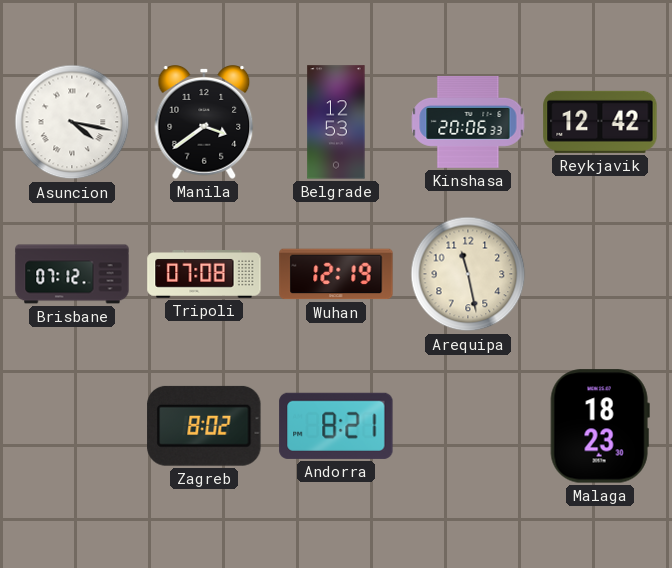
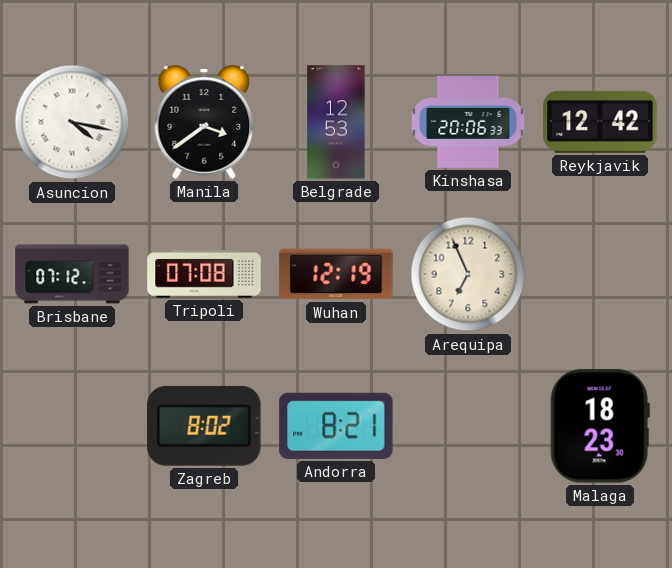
Arequipa: 11:28 -> 6:56 (468, 274)
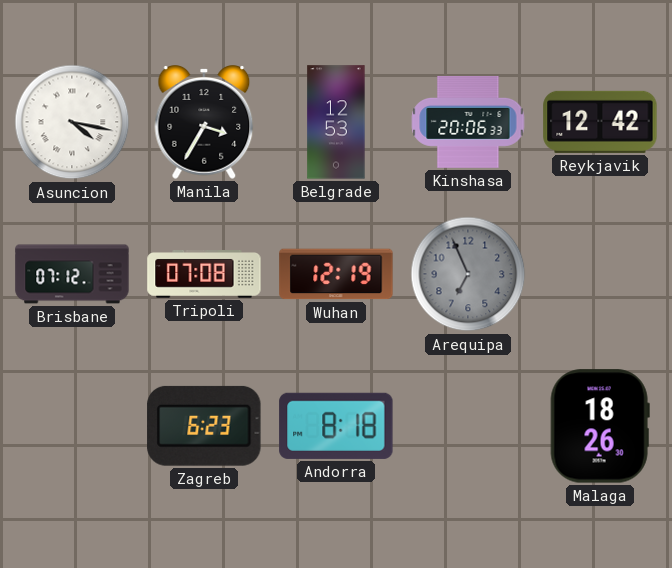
Manila: 3:39 -> 3:35 (204, 123)
Arequipa dial: cream -> grey (468, 274)
Zagreb: 8:02 -> 6:23 (204, 426)
Andorra: 8:21 -> 8:18 (336, 426)
Malaga: 18:23 -> 18:26 (600, 426)
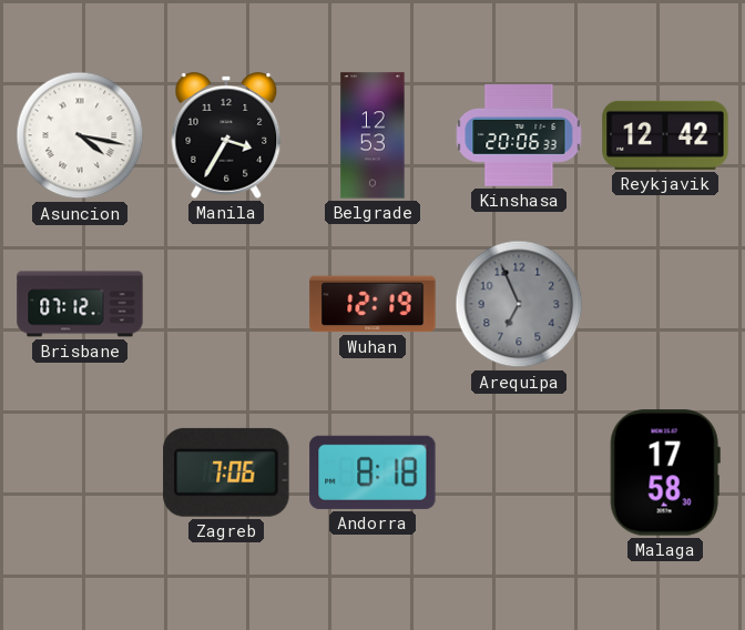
Tripoli: 07:08 -> none (204, 275)
Zagreb: 6:23 -> 7:06 (226, 472)
Malaga: 18:26 -> 17:58 (665, 472)
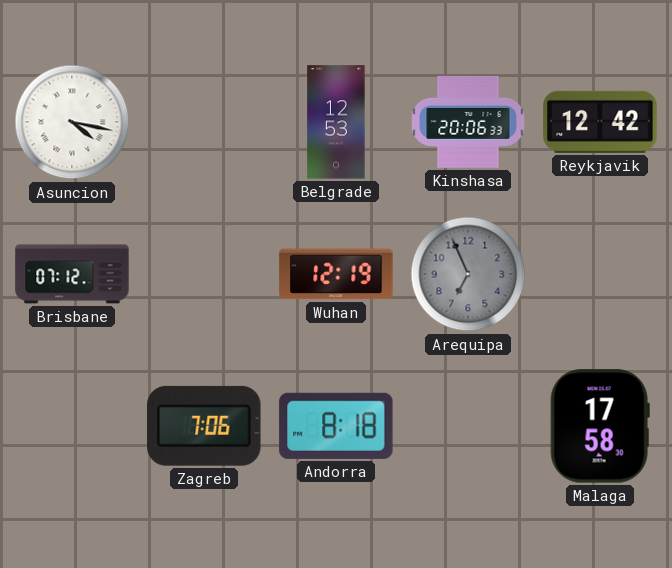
Manila: 3:35 -> none (226, 136)
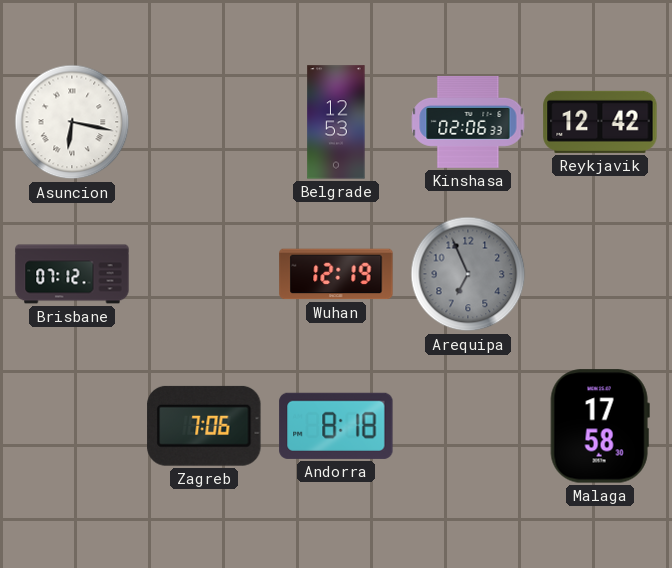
Asuncion: 4:17 -> 6:17 (72, 122)
Kinshasa: 20:06 -> 02:06 (468, 122)
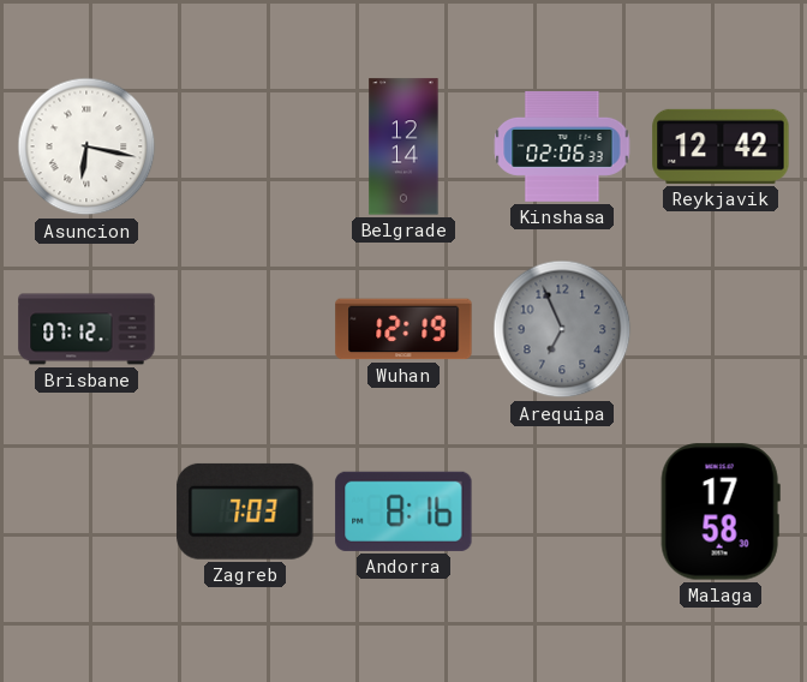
Belgrade: 12:53 -> 12:14 (403, 146)
Zagreb: 7:06 -> 7:03 (245, 511)
Andorra: 8:18 -> 8:16 (403, 511)
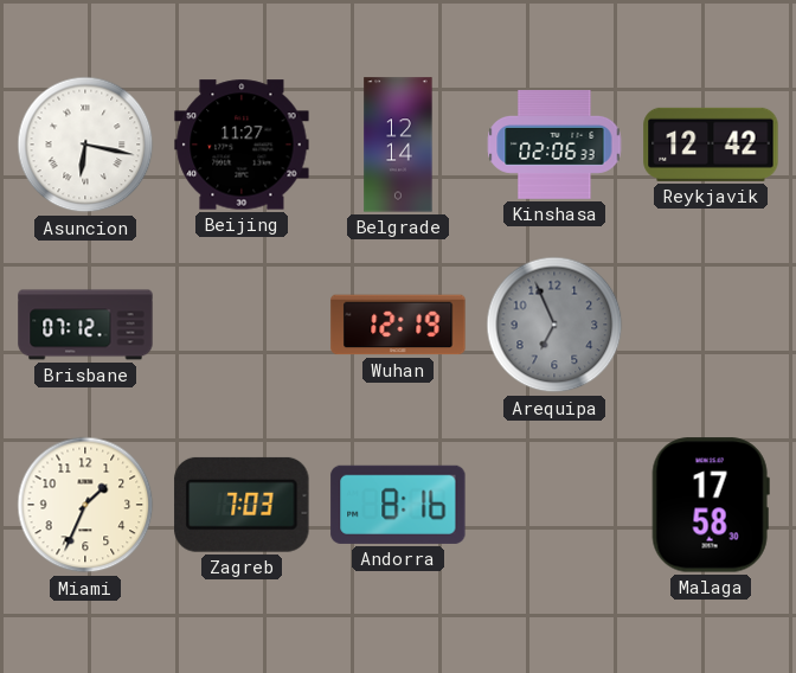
Beijing: none -> 11:27 (242, 145)
Miami: none -> 1:34 (85, 505)
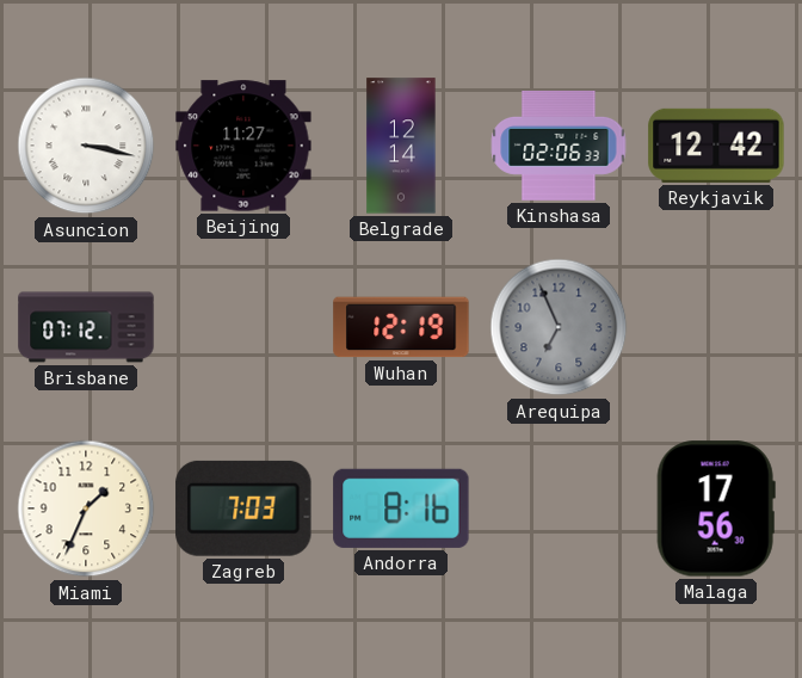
Asuncion: 6:17 -> 3:17 (86, 146)
Malaga: 17:58 -> 17:56 (716, 509)
